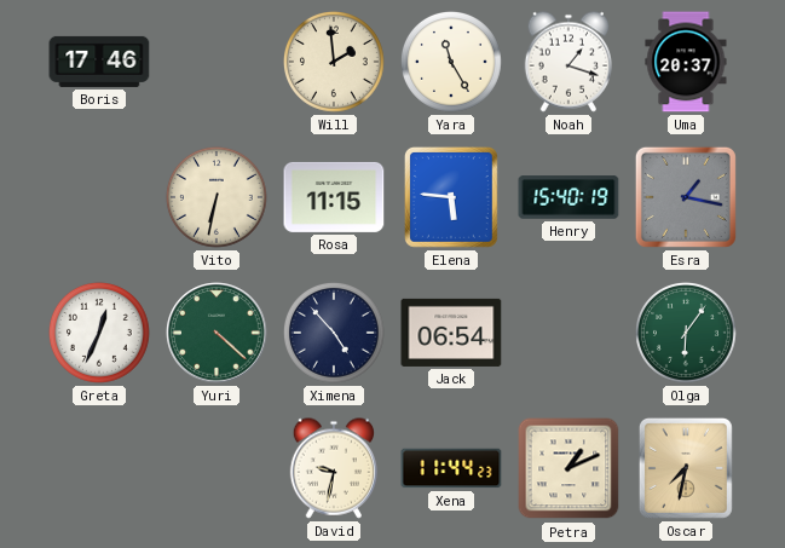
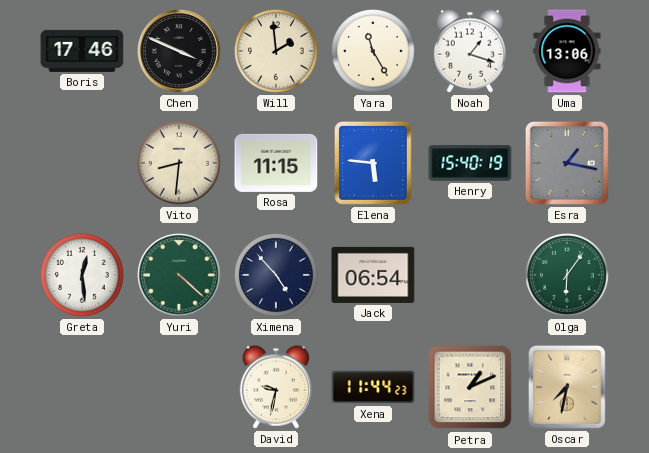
Chen: none -> 3:49 (179, 51)
Uma: 20:37 -> 13:06 (567, 51)
Vito: 6:32 -> 8:31 (179, 163)
Greta: 12:34 -> 12:29 (82, 275)
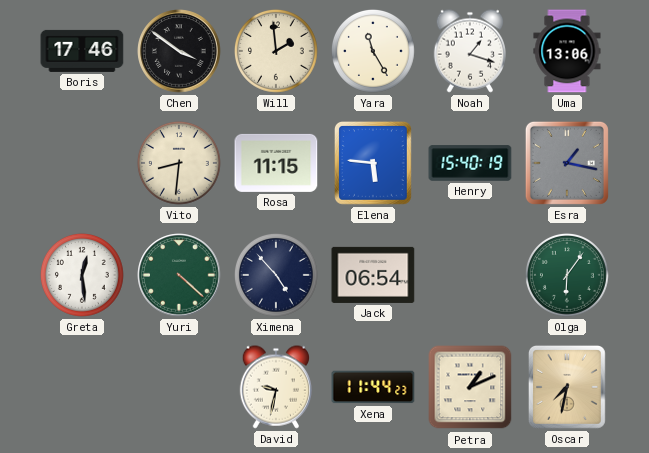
Chen: 3:49 -> 3:51 (179, 51)
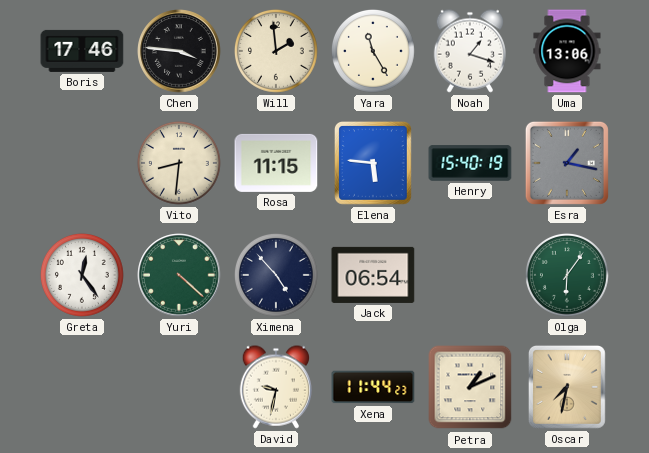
Chen: 3:51 -> 3:46 (179, 51)
Greta: 12:29 -> 12:24 (82, 275)
